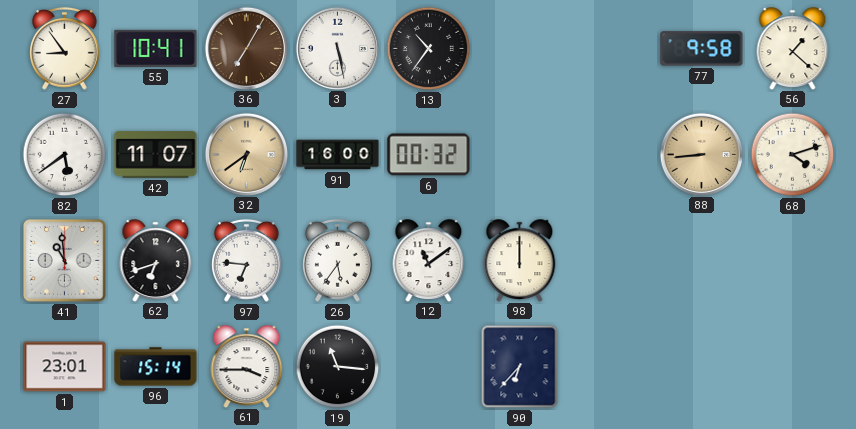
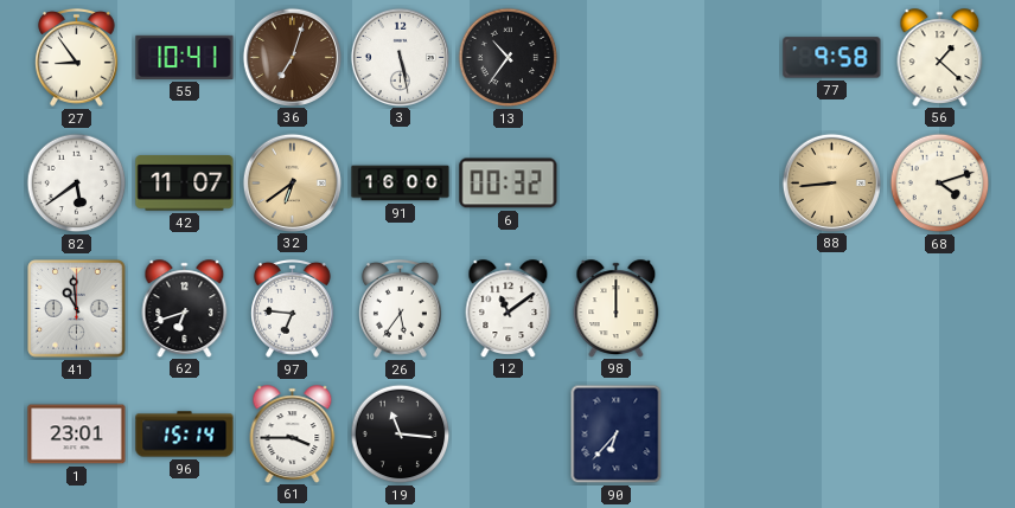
36: 7:05 -> 7:03 (292, 57)
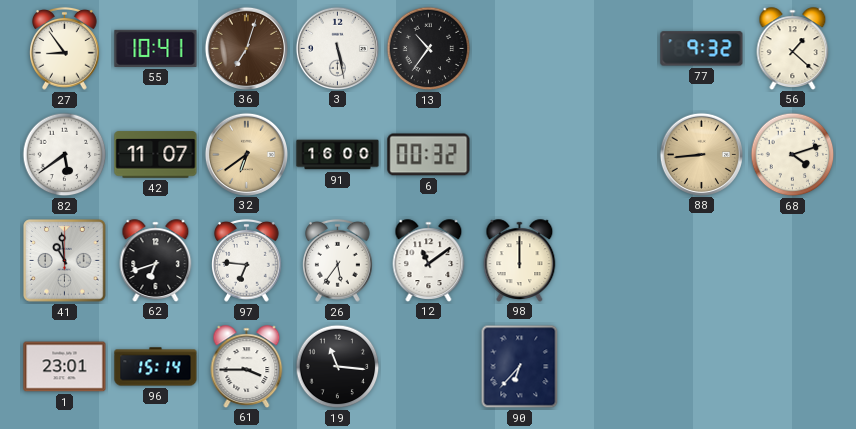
77: 9:58 -> 9:32 (702, 49)
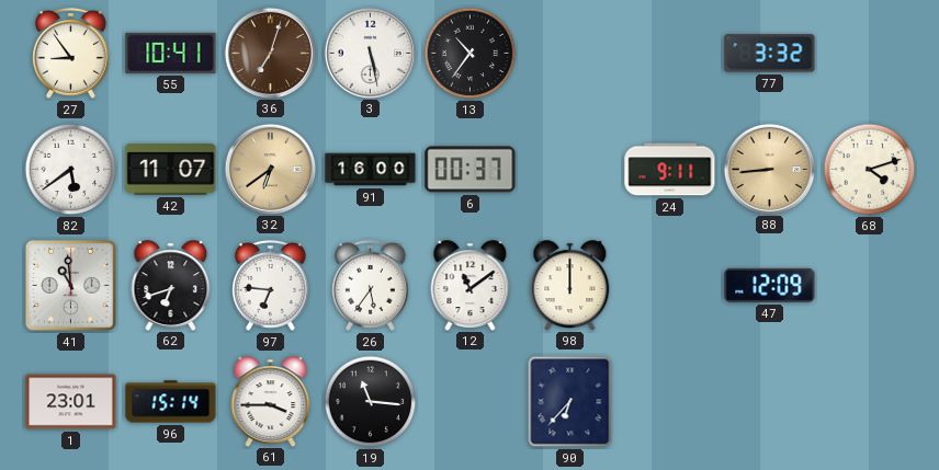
77: 9:32 -> 3:32 (770, 54)
56: 1:22 -> none (793, 48)
6: 00:32 -> 00:37 (471, 170)
24: none -> 9:11 (670, 170)
47: none -> 12:09 (770, 285)
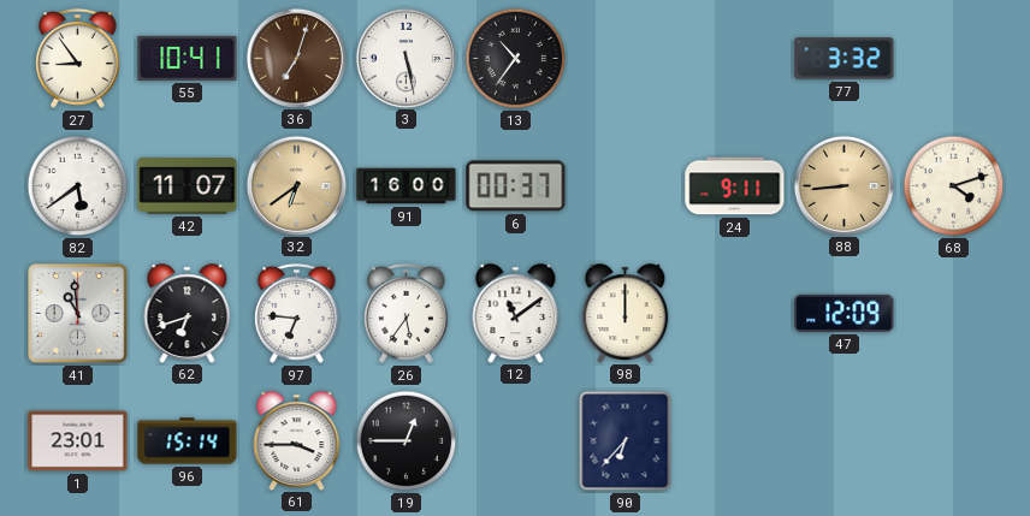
19: 11:16 -> 12:45 (407, 441)
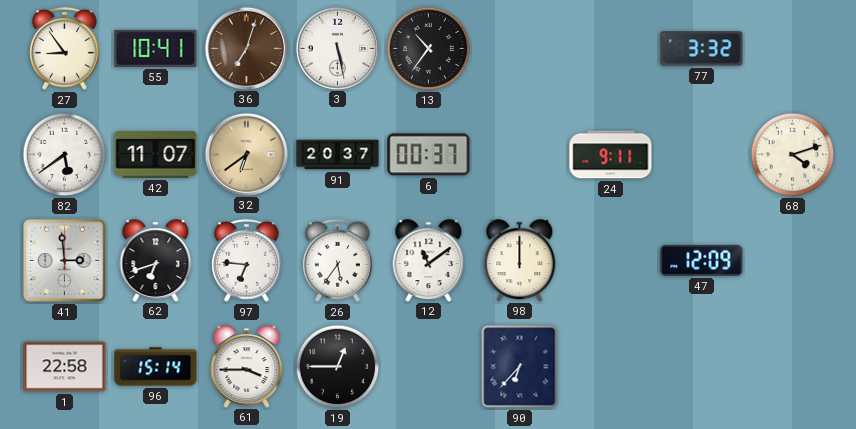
91: 16:00 -> 20:37 (338, 155)
88: 8:44 -> none (843, 185)
41: 10:59 -> 2:59 (65, 261)
1: 23:01 -> 22:58 (65, 367)
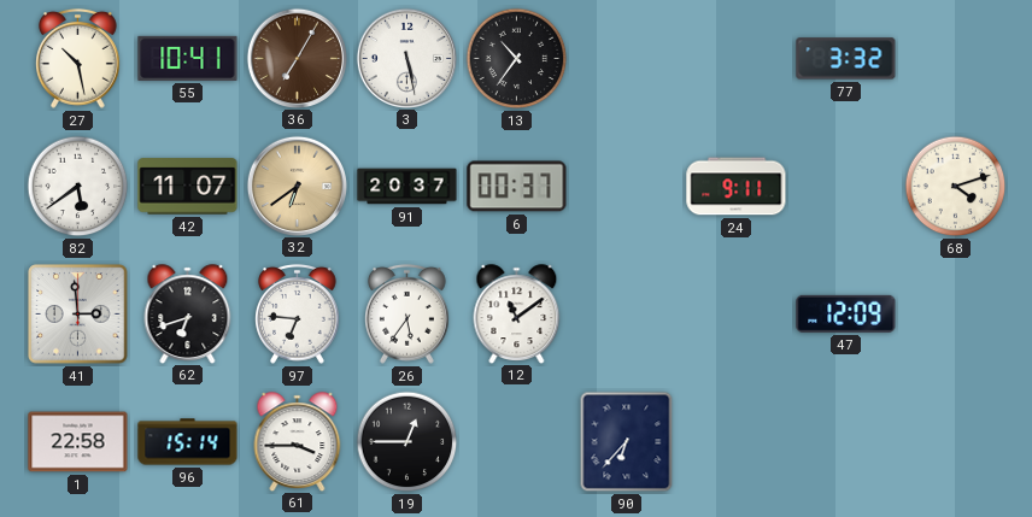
27: 8:54 -> 10:28 (78, 58)
36: 7:03 -> 7:05 (297, 58)
98: 12:00 -> none (520, 260)
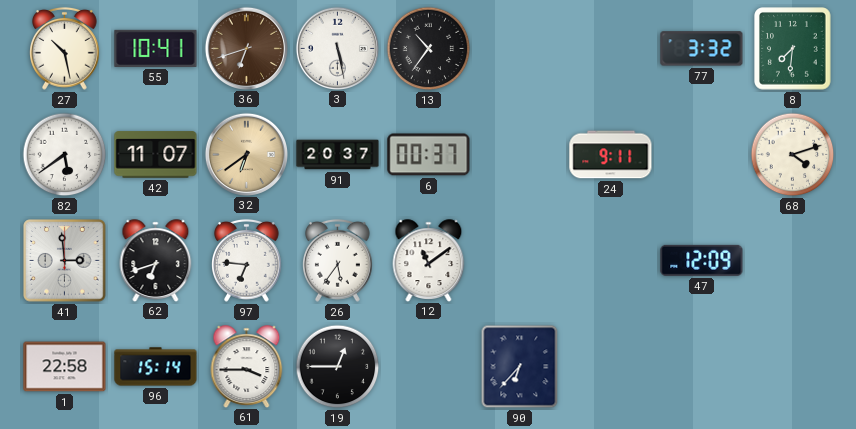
36: 7:05 -> 6:42 (246, 48)
8: none -> 7:31 (793, 49)
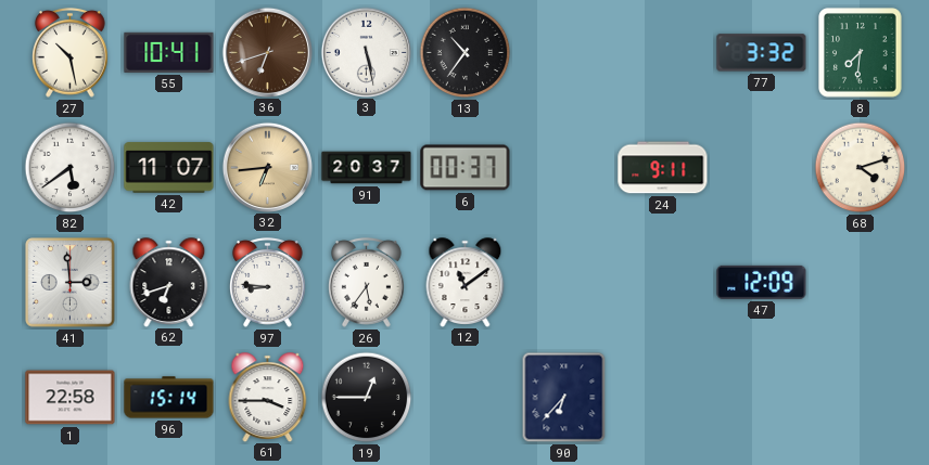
32: 6:39 -> 6:44 (267, 167)
97: 6:46 -> 8:46 (268, 282)
